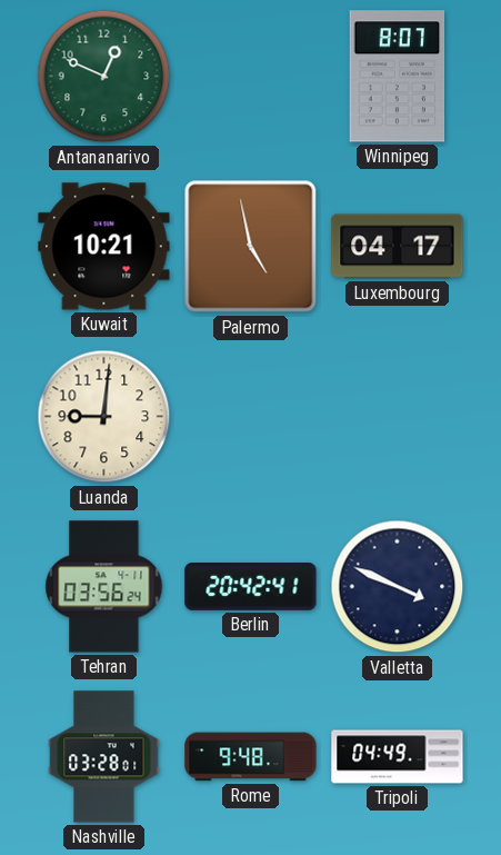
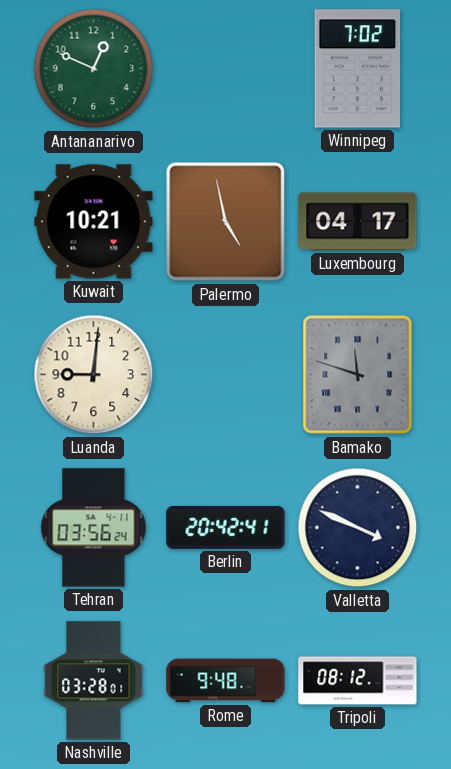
Winnipeg: 8:07 -> 7:02 (358, 69)
Bamako: none -> 11:48 (358, 375)
Tripoli: 04:49 -> 08:12 (358, 681)
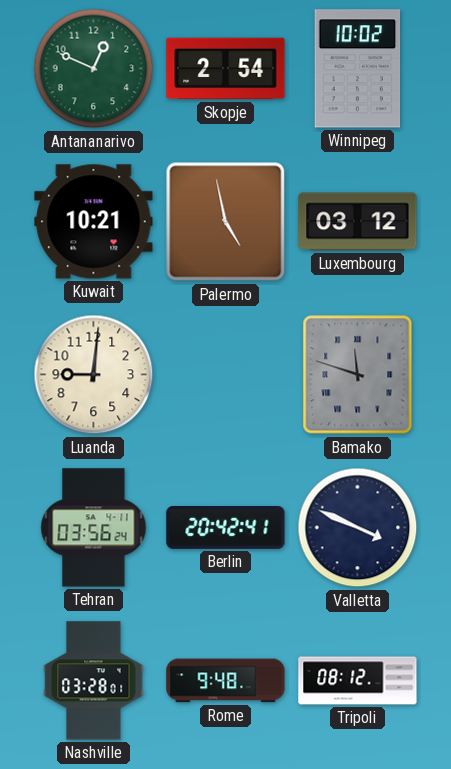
Skopje: none -> 2:54 (226, 69)
Winnipeg: 7:02 -> 10:02 (358, 69)
Luxembourg: 04:17 -> 03:12 (358, 222)
